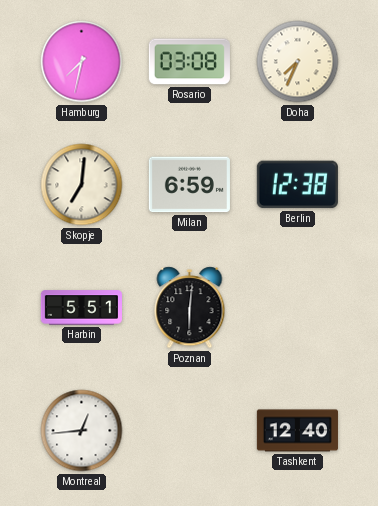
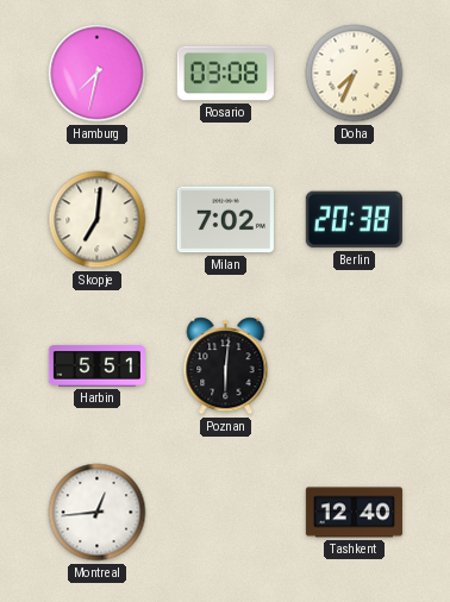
Milan: 6:59 -> 7:02 (225, 220)
Berlin: 12:38 -> 20:38 (354, 220)
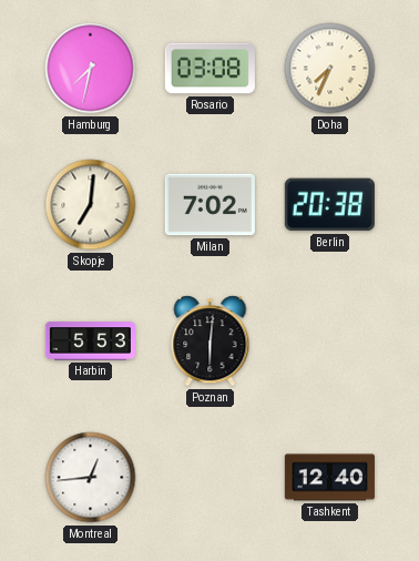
Harbin: 5:51 -> 5:53 (90, 341)
